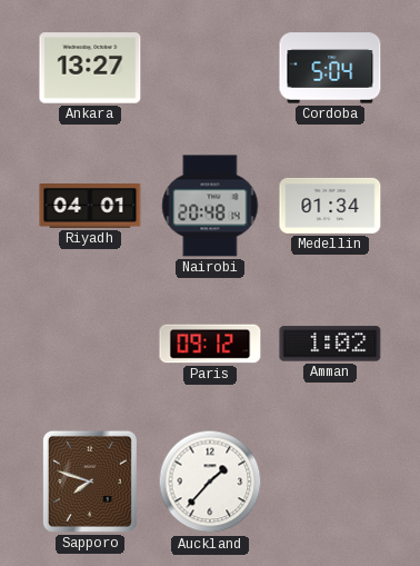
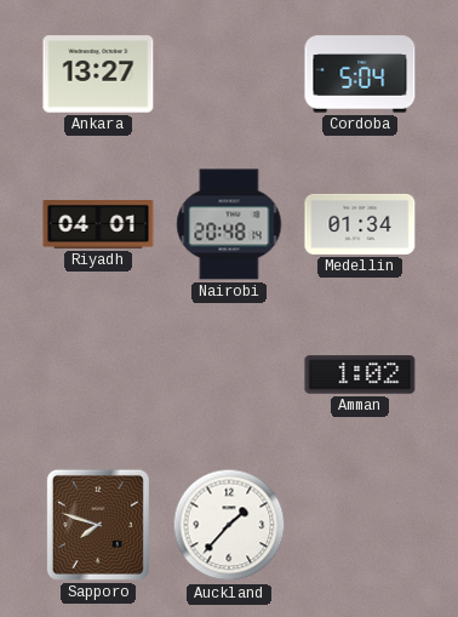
Paris: 09:12 -> none (210, 344)
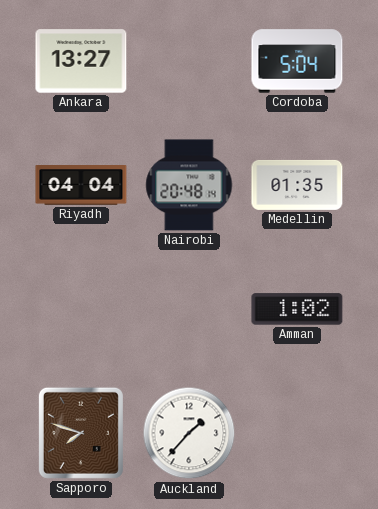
Riyadh: 04:01 -> 04:04 (81, 186)
Medellin: 01:34 -> 01:35 (297, 185)
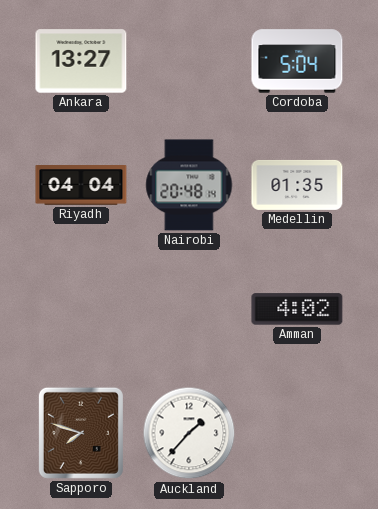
Amman: 1:02 -> 4:02 (297, 309)
